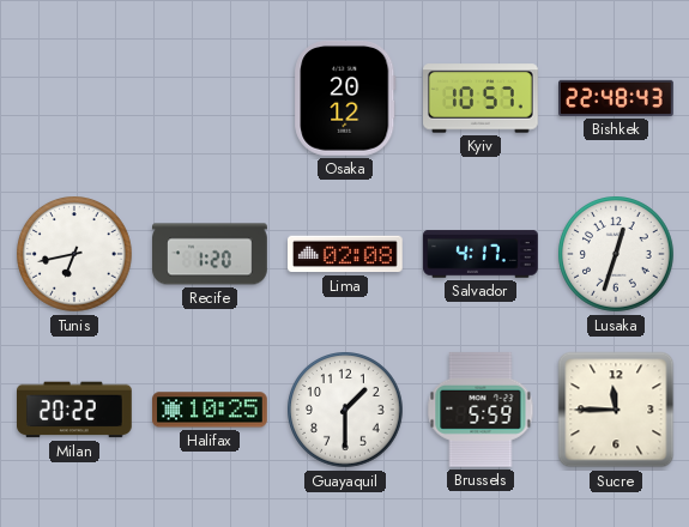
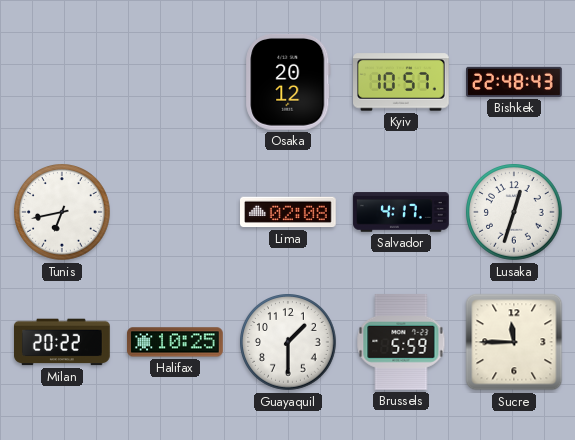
Recife: 1:20 -> none (211, 254)
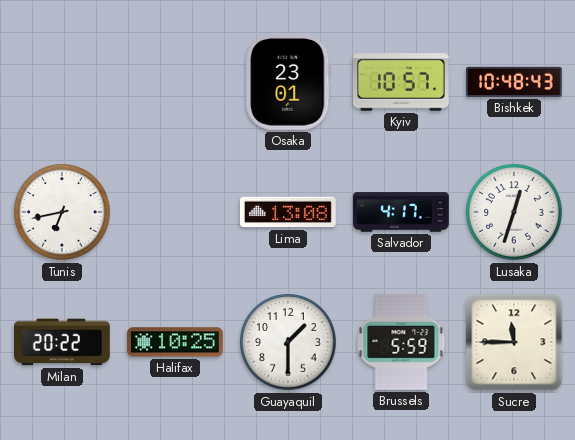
Osaka: 20:12 -> 23:01 (288, 82)
Bishkek: 22:48 -> 10:48 (515, 82)
Lima: 02:08 -> 13:08 (289, 212)
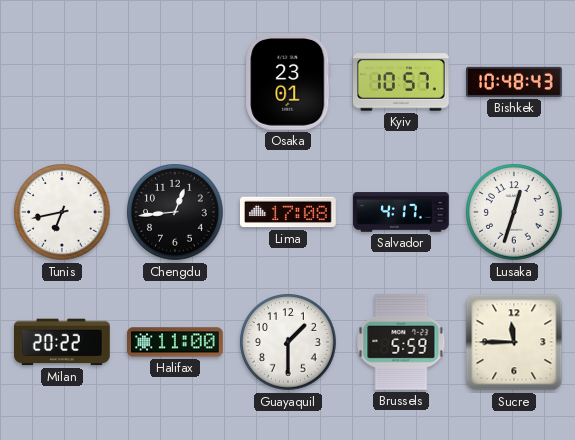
Chengdu: none -> 12:44 (175, 212)
Lima: 13:08 -> 17:08 (289, 212)
Halifax: 10:25 -> 11:00 (176, 342)
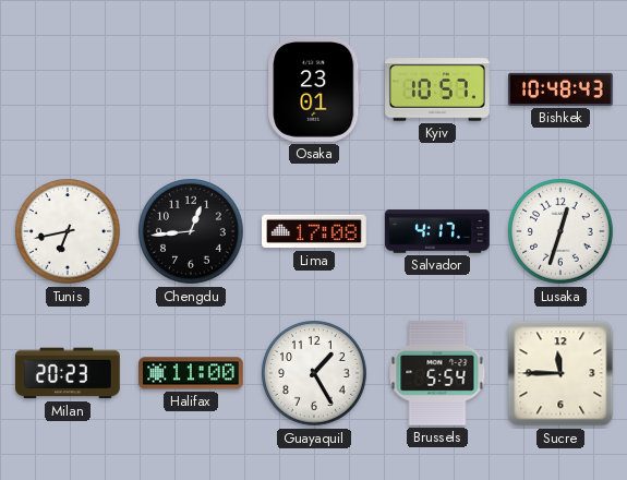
Milan: 20:22 -> 20:23 (69, 373)
Guayaquil: 1:30 -> 1:25 (314, 373)
Brussels: 5:59 -> 5:54 (437, 373)
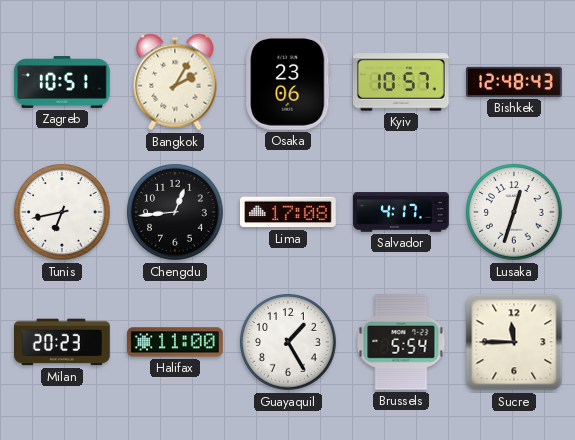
Zagreb: none -> 10:51 (62, 83)
Bangkok: none -> 2:05 (175, 82)
Osaka: 23:01 -> 23:06 (288, 82)
Bishkek: 10:48 -> 12:48 (515, 82)
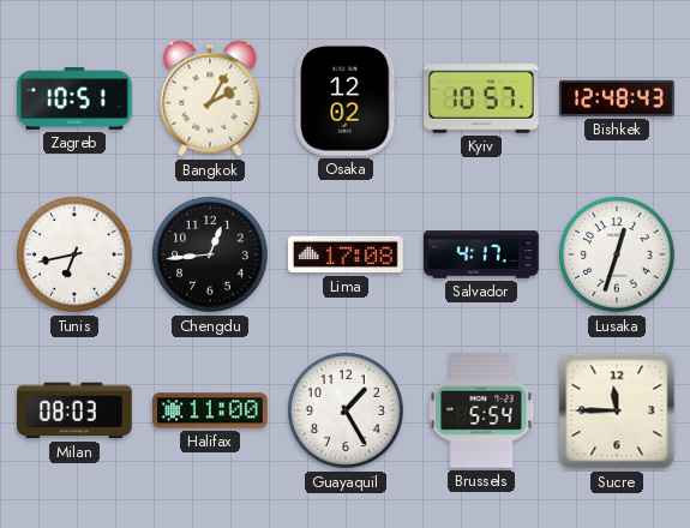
Osaka: 23:06 -> 12:02 (346, 98)
Milan: 20:23 -> 08:03 (76, 410)
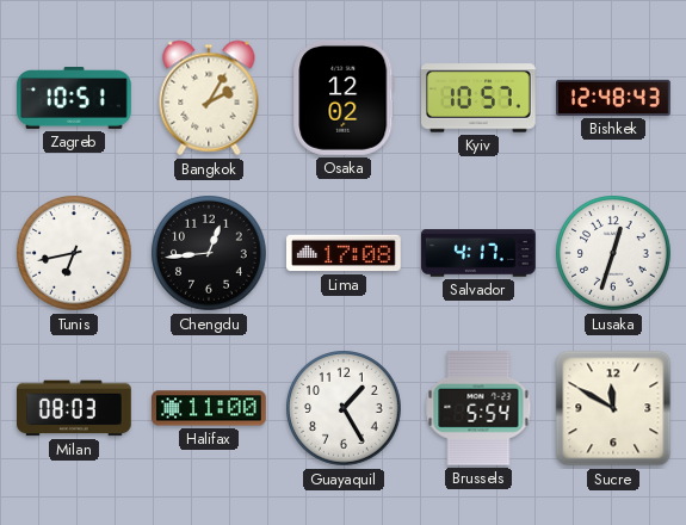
Sucre: 11:45 -> 11:50 (613, 408)
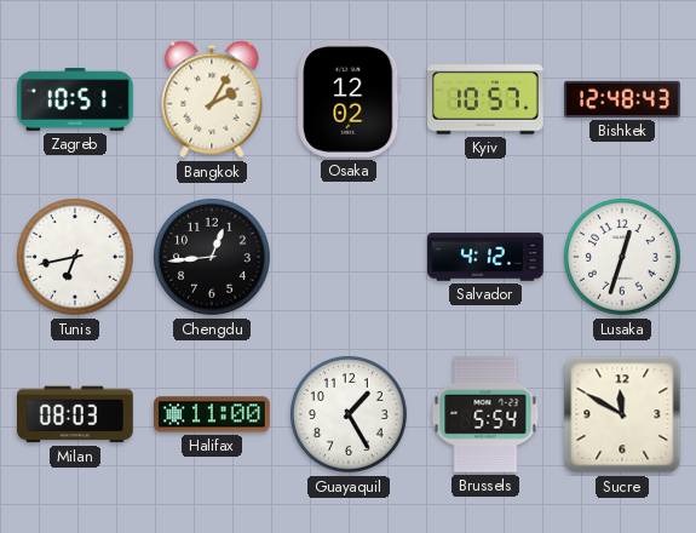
Lima: 17:08 -> none (345, 253)
Salvador: 4:17 -> 4:12 (485, 257)
